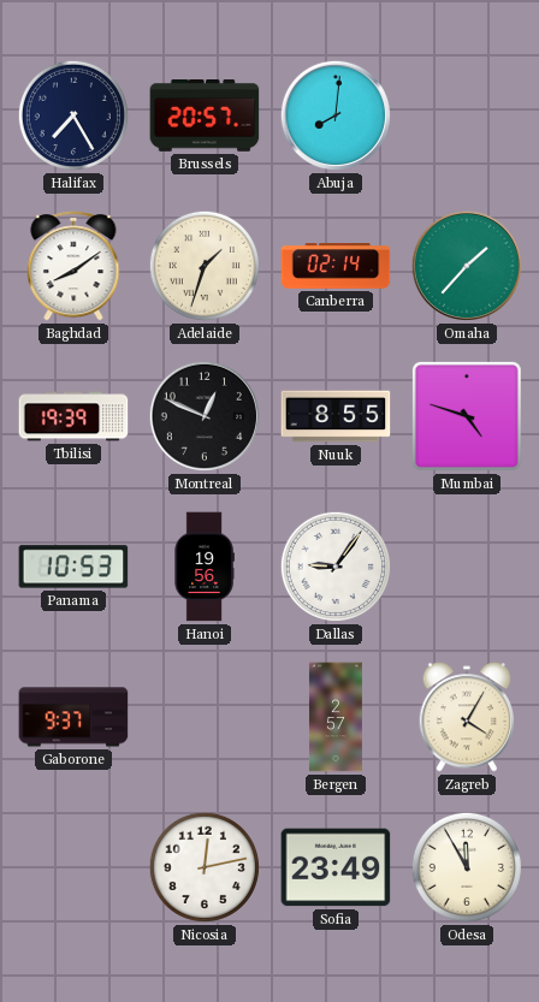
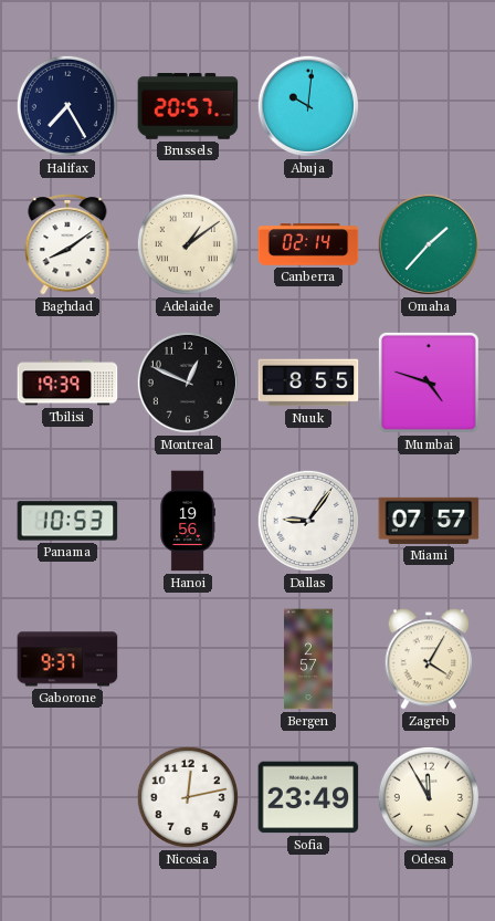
Abuja: 8:01 -> 10:01 (308, 106)
Adelaide: 1:33 -> 1:09 (188, 244)
Miami: none -> 07:57 (429, 521)
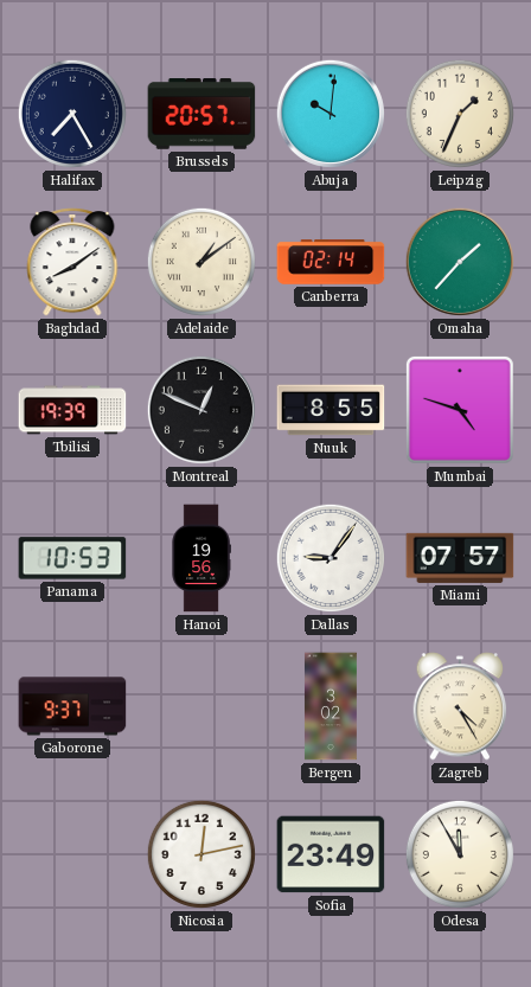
Leipzig: none -> 1:34 (460, 114)
Bergen: 2:57 -> 3:02 (331, 706)
Zagreb: 4:05 -> 4:25 (460, 706)
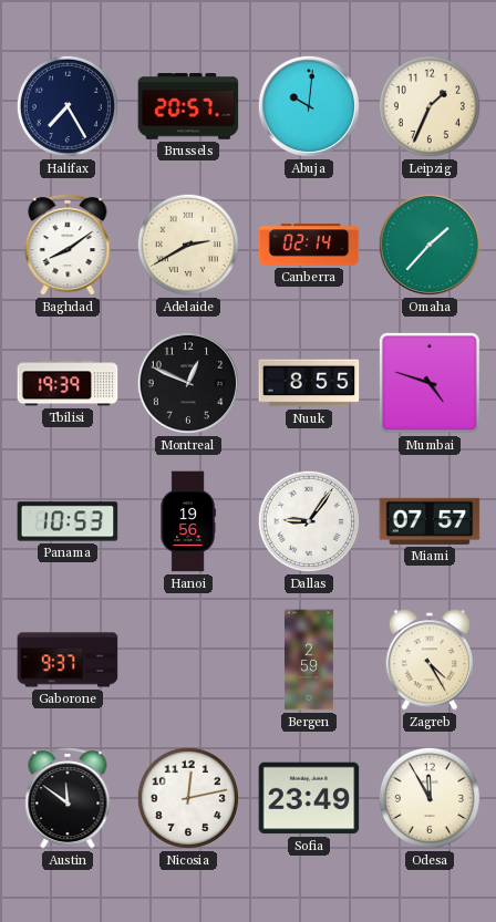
Adelaide: 1:09 -> 2:40 (188, 245)
Bergen: 3:02 -> 2:59 (309, 660)
Austin: none -> 11:51 (68, 798)
